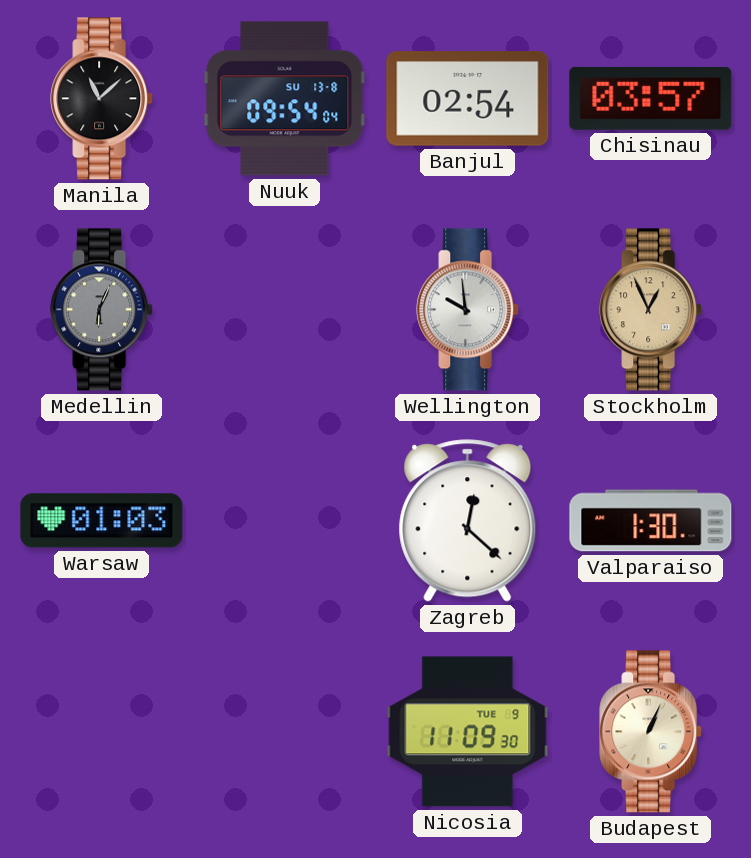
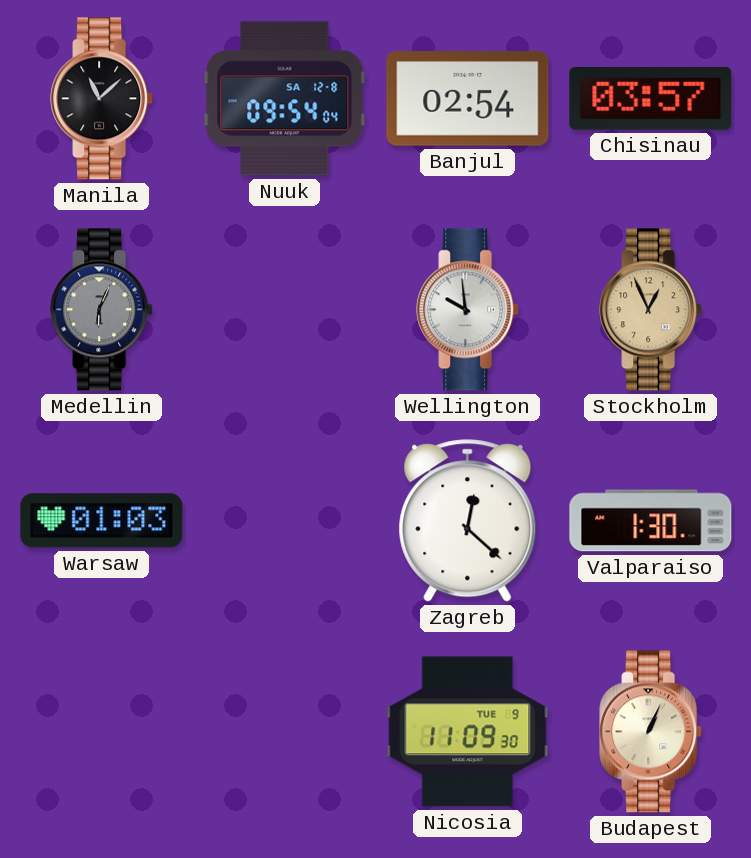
Nuuk date: SU 13-8 -> SA 12-8 (285, 99)
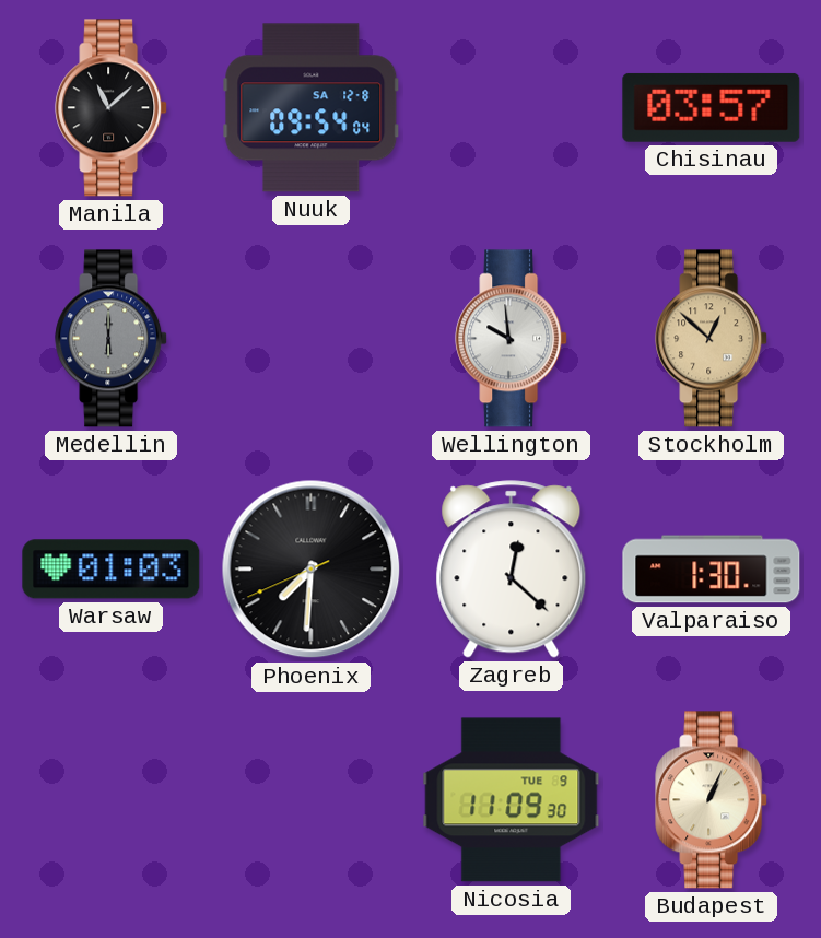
Banjul: 02:54 -> none (468, 99)
Medellin: 6:04 -> 6:00 (112, 339)
Stockholm: 12:56 -> 12:52 (712, 339)
Phoenix: none -> 7:30 (312, 570)
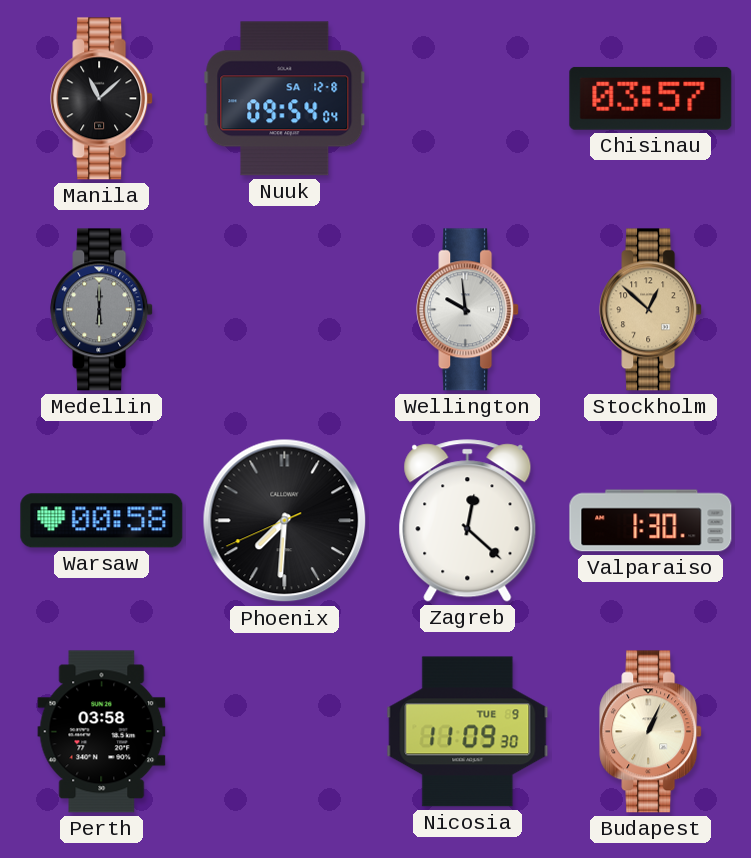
Warsaw: 01:03 -> 00:58 (102, 521)
Perth: none -> 03:58 (102, 732)
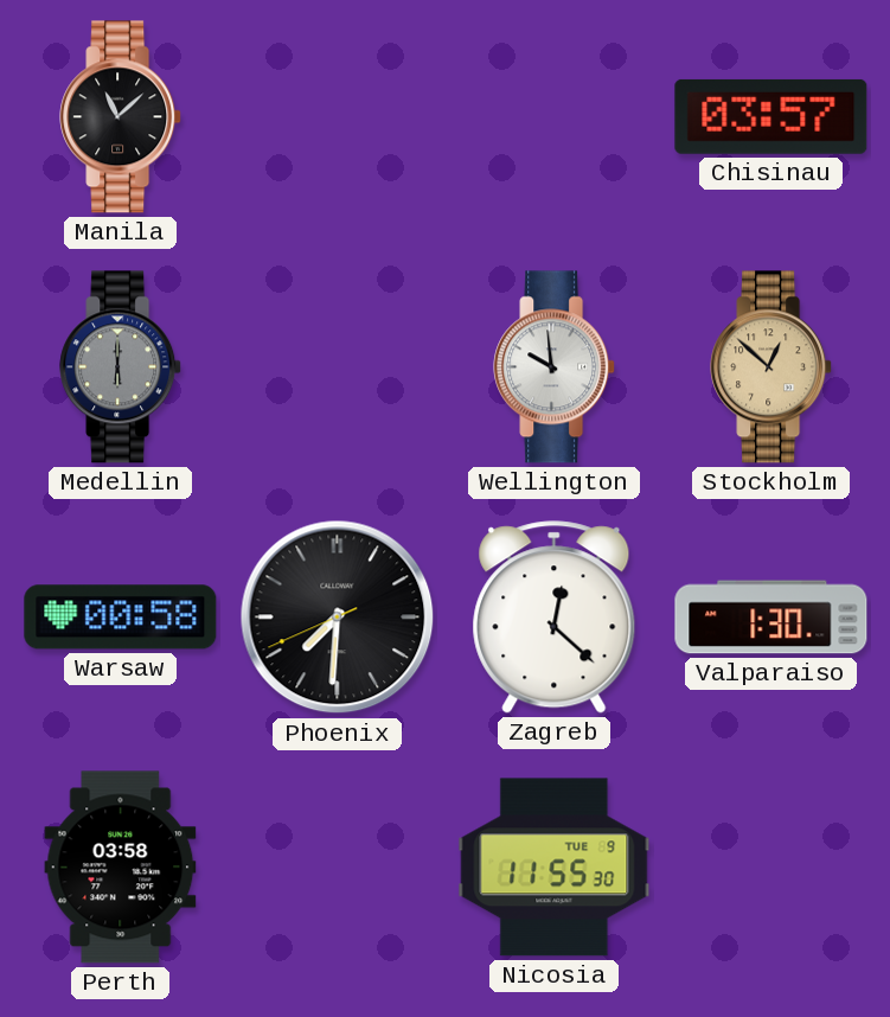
Nuuk: 09:54 -> none (285, 99)
Nicosia: 11:09 -> 11:55 (555, 868)
Budapest: 1:04 -> none (651, 732)
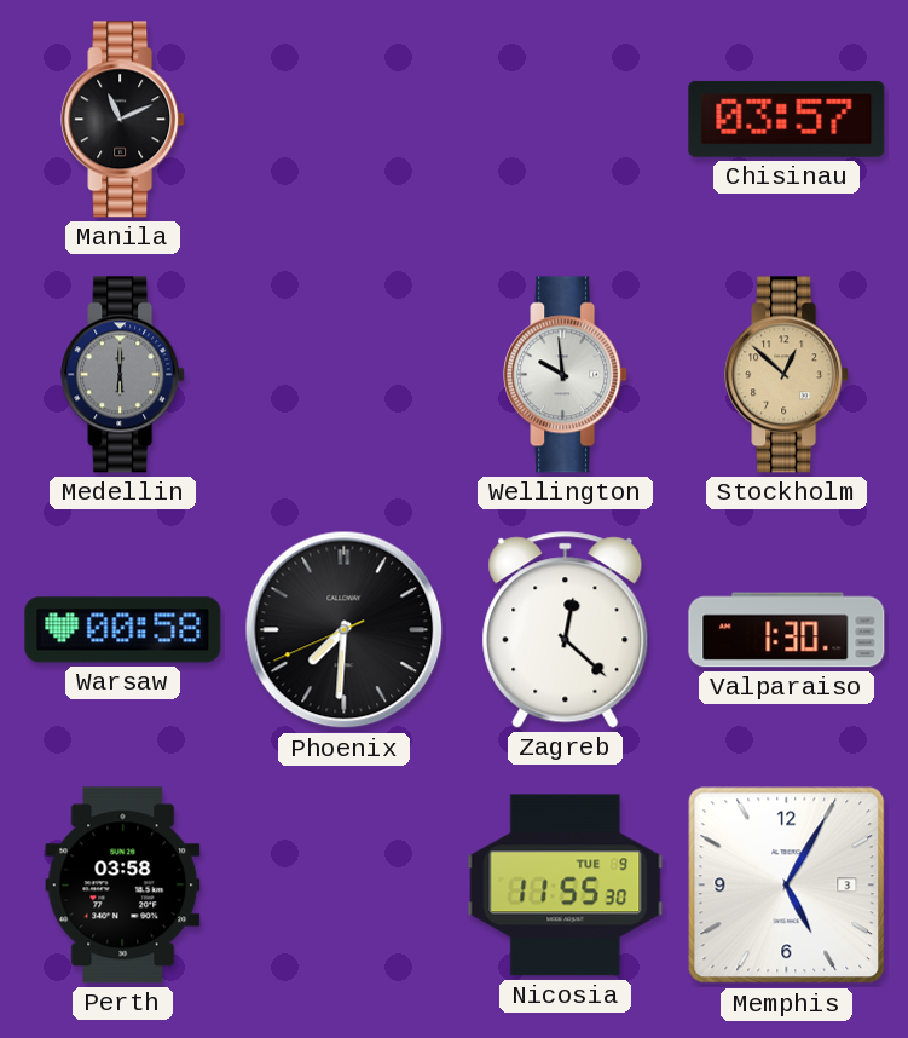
Manila: 11:08 -> 11:11 (123, 120)
Memphis: none -> 5:05 (787, 886)
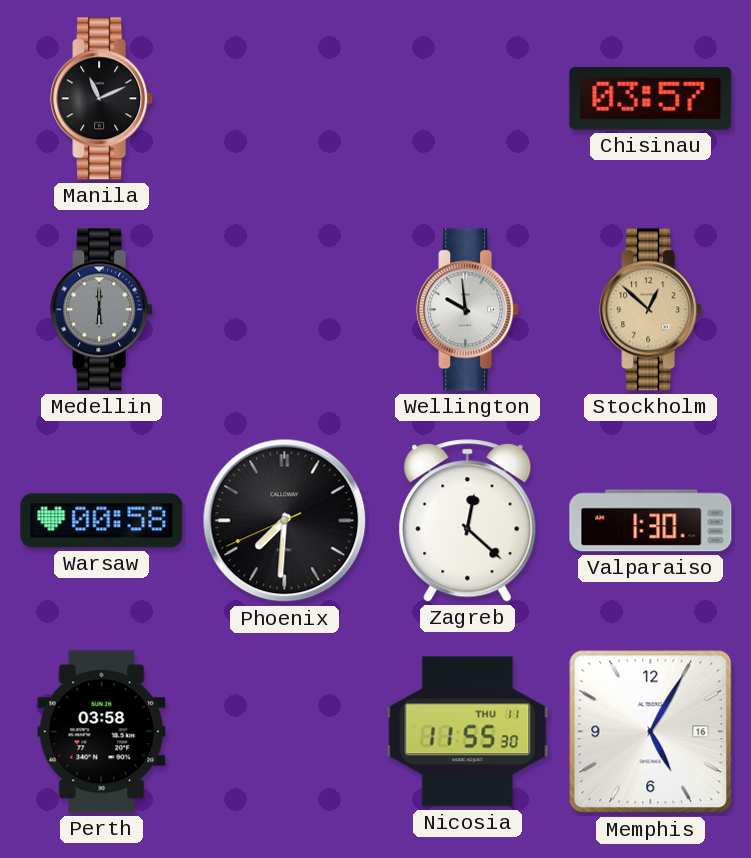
Nicosia date: TUE 9 -> THU 11 (468, 732)
Memphis date: 3 -> 16 (651, 732)
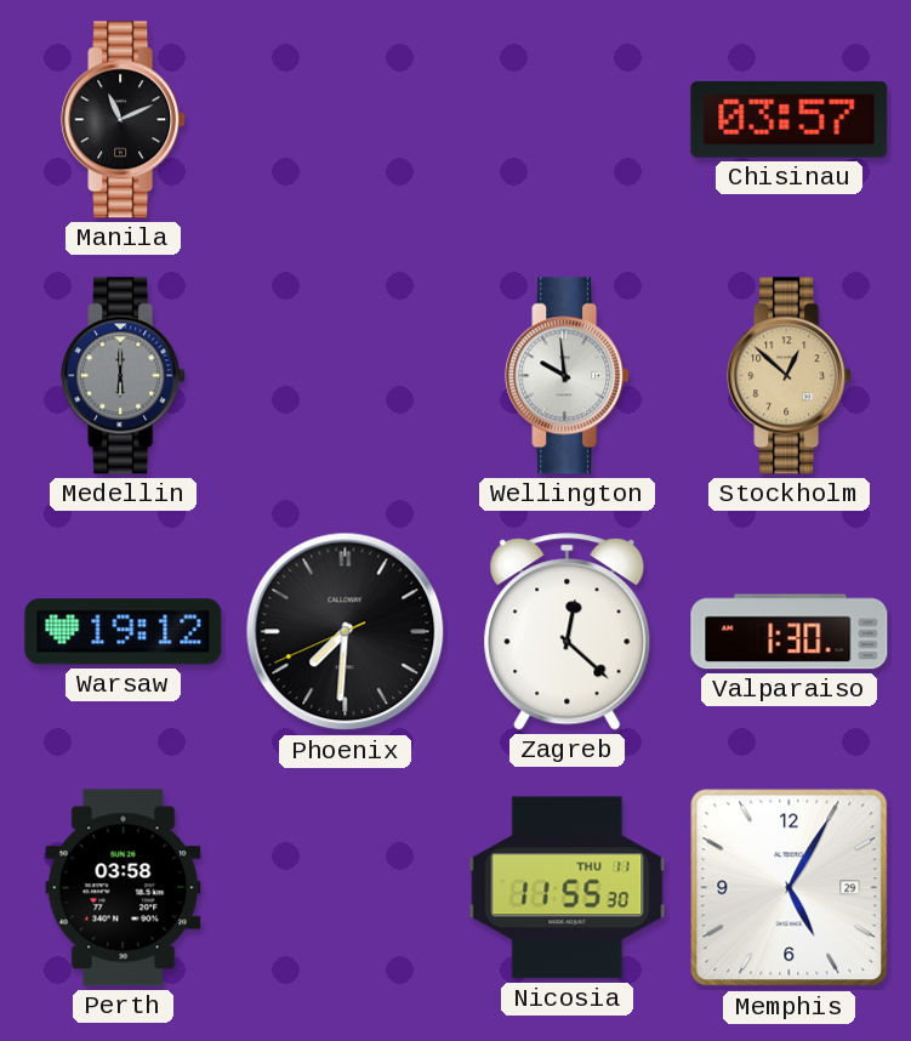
Warsaw: 00:58 -> 19:12 (124, 632)
Memphis date: 16 -> 29 (790, 888)
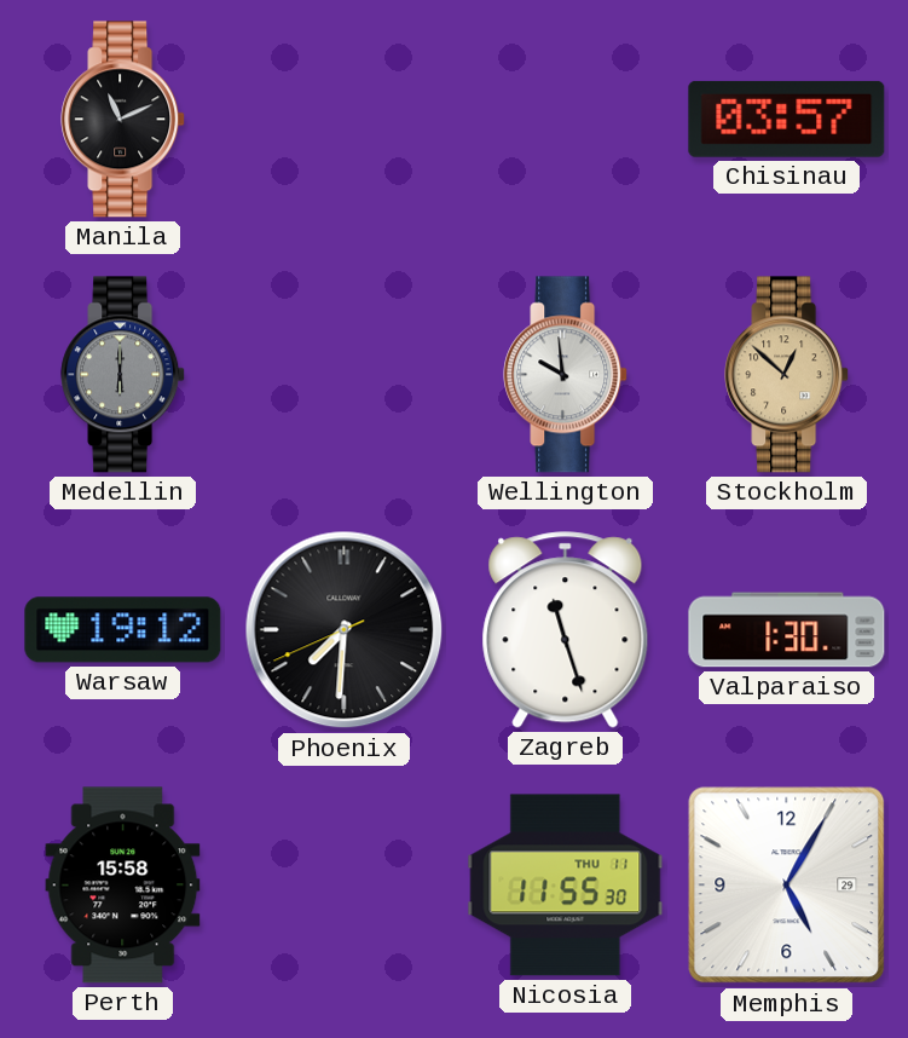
Zagreb: 12:22 -> 11:27 (566, 630)
Perth: 03:58 -> 15:58 (123, 886)
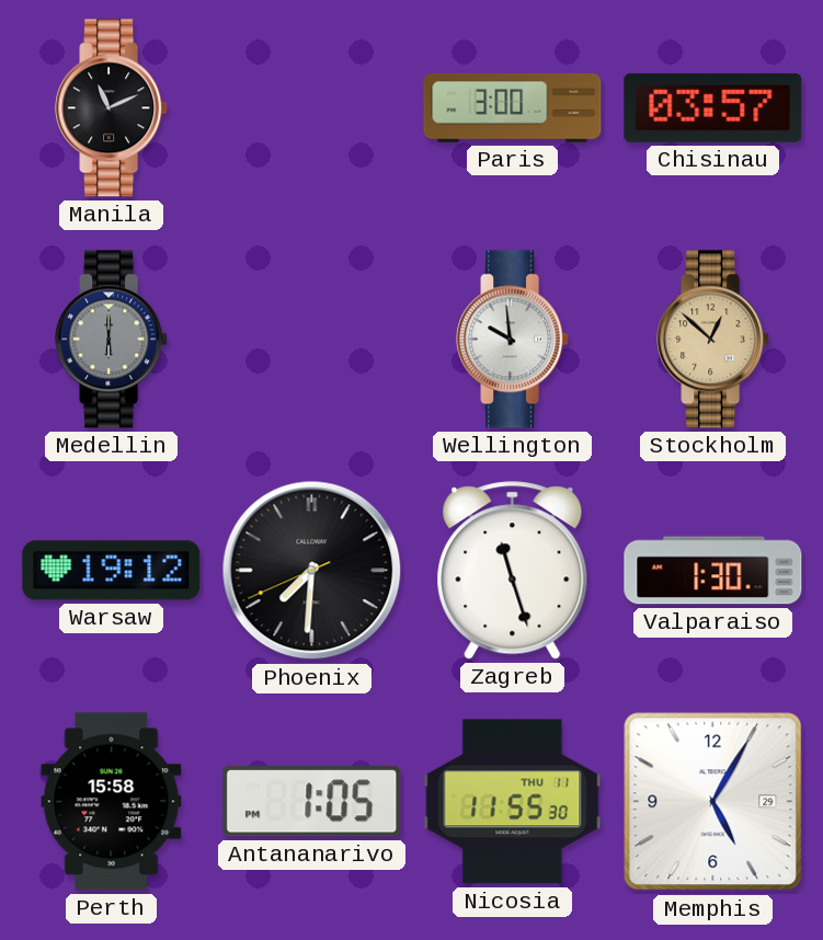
Paris: none -> 3:00 (513, 107)
Antananarivo: none -> 1:05 (312, 802)
